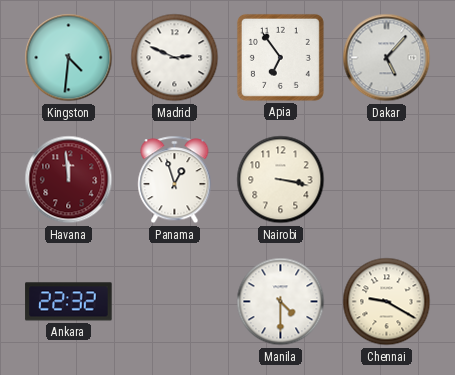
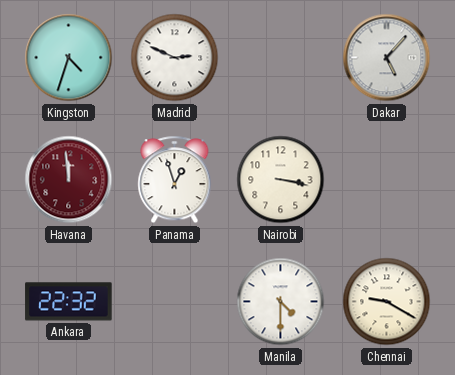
Kingston: 4:31 -> 4:33 (69, 58)
Apia: 6:54 -> none (280, 57)
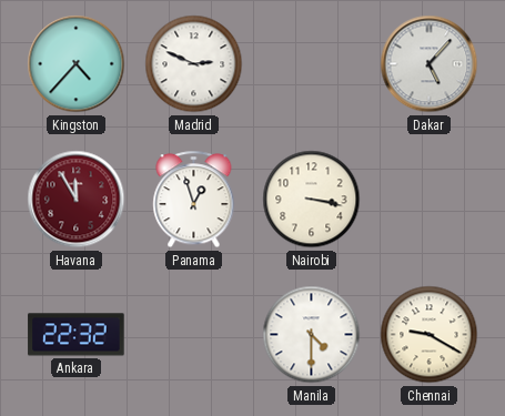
Kingston: 4:33 -> 4:37 (77, 64)
Havana: 11:59 -> 11:55 (77, 200)
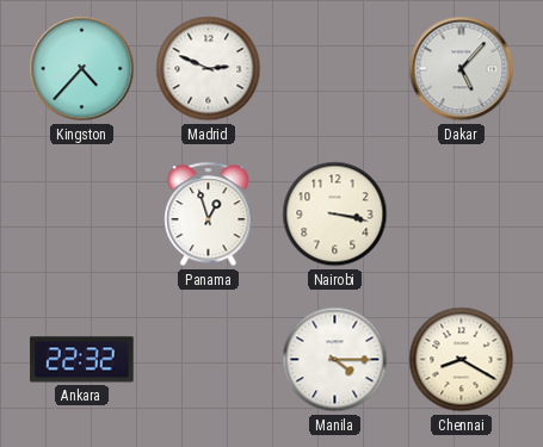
Havana: 11:55 -> none (77, 200)
Manila: 4:30 -> 4:15 (335, 360)
Chennai: 9:20 -> 8:20 (462, 360)
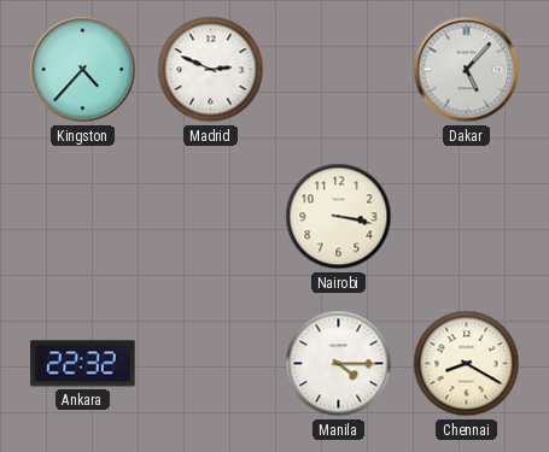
Panama: 12:57 -> none (209, 215)
